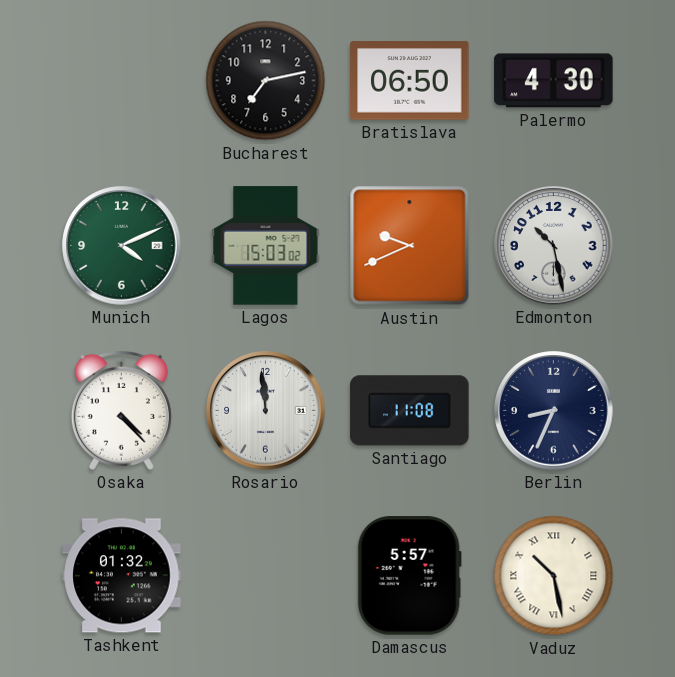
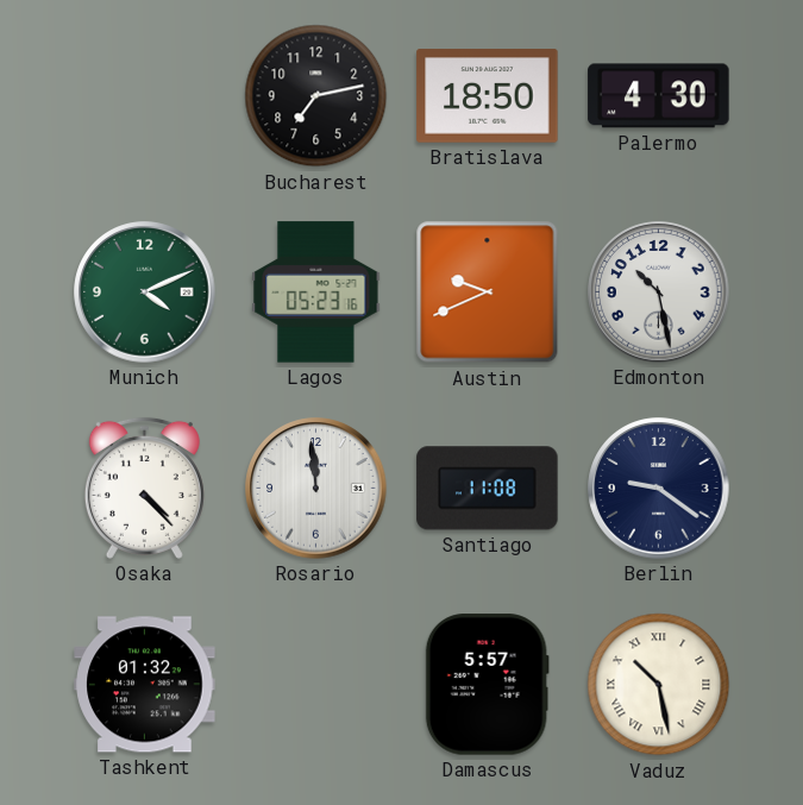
Bratislava: 06:50 -> 18:50 (488, 96)
Lagos: 15:03 -> 05:23 (316, 293)
Berlin: 8:34 -> 9:21 (659, 489)
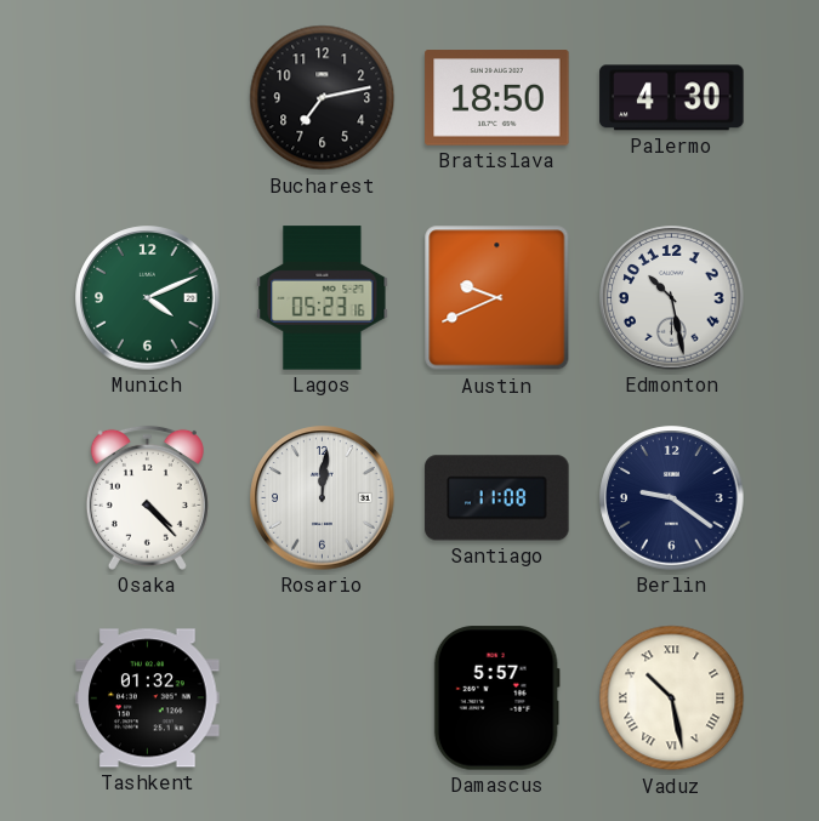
Rosario: 11:59 -> 12:01 (323, 498)
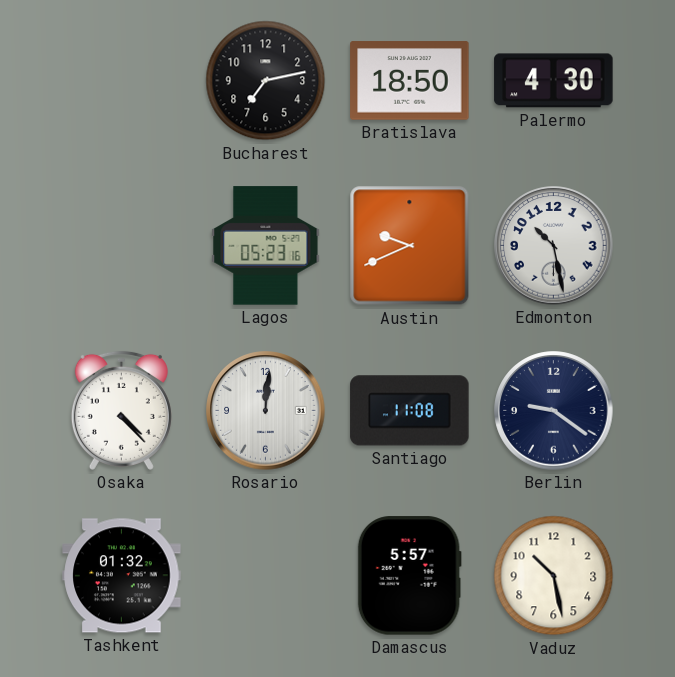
Munich: 4:11 -> none (148, 298)
Vaduz numerals: Roman -> Arabic (554, 576)
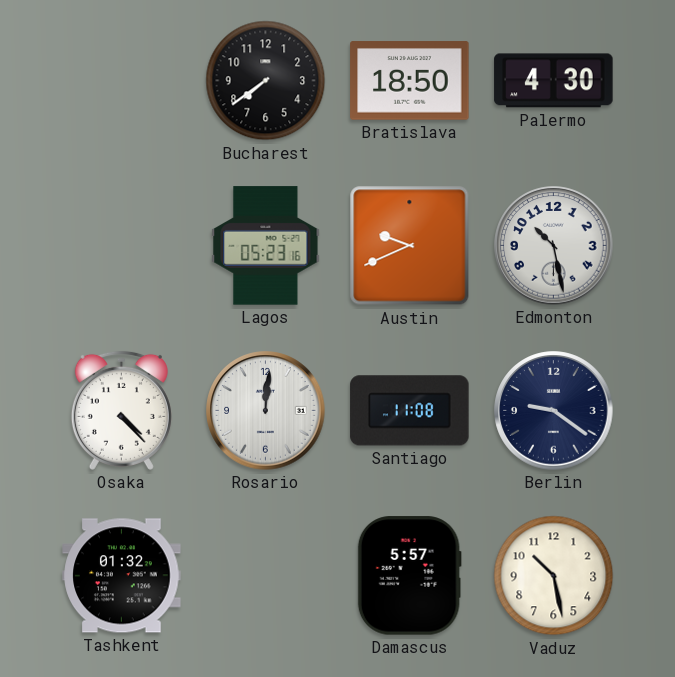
Bucharest: 7:13 -> 7:39 (266, 81)
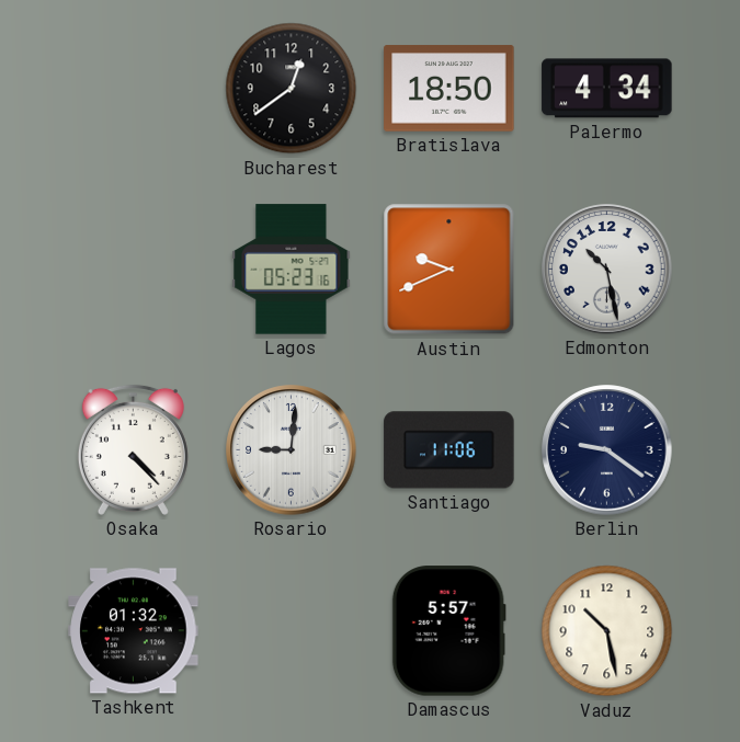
Bucharest: 7:39 -> 12:39 (292, 89)
Palermo: 4:30 -> 4:34 (607, 89)
Rosario: 12:01 -> 9:01 (292, 450)
Santiago: 11:08 -> 11:06 (449, 450)
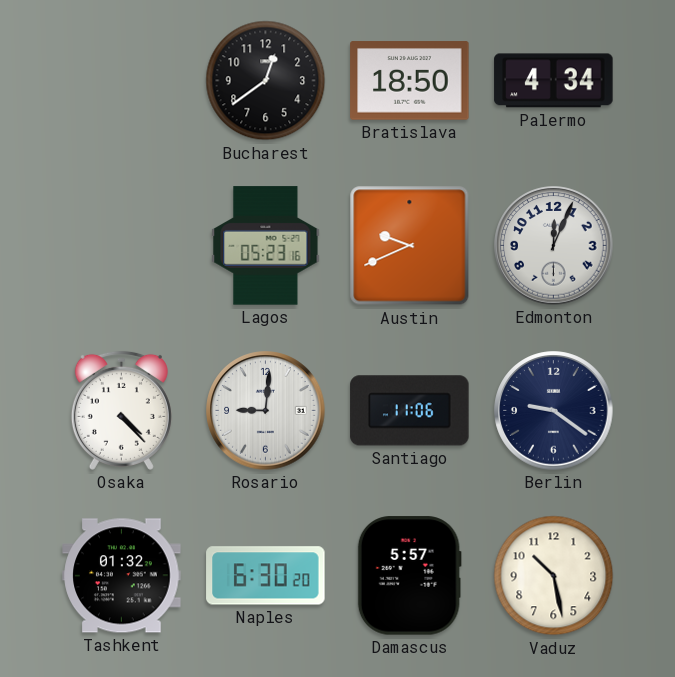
Edmonton: 10:28 -> 12:04 (554, 246)
Naples: none -> 6:30 (266, 576)
